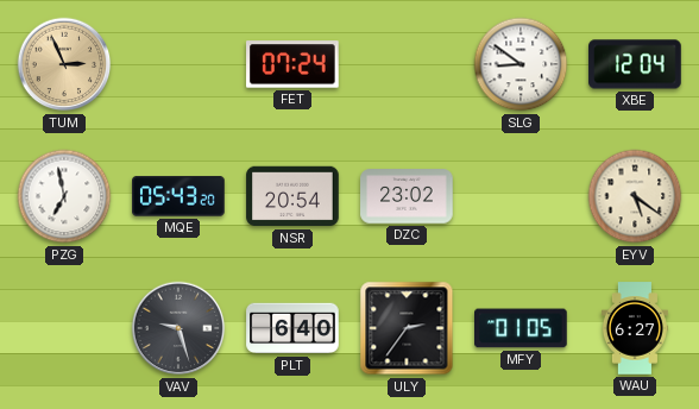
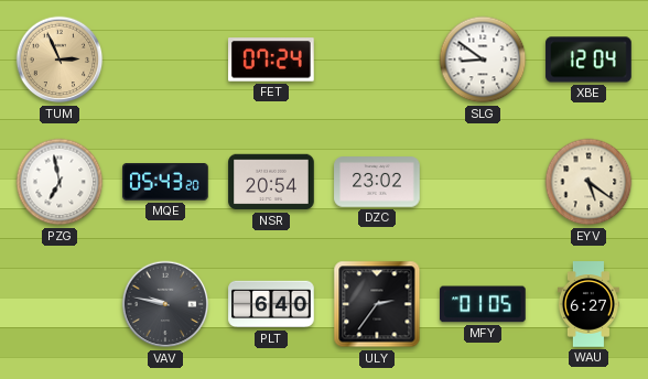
VAV: 9:27 -> 9:47 (165, 304)
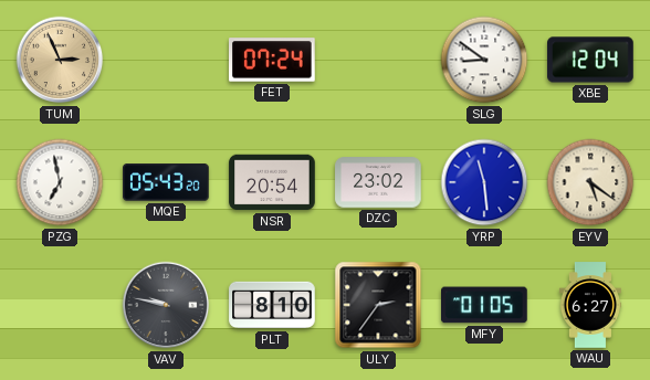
YRP: none -> 11:29 (484, 182)
PLT: 6:40 -> 8:10 (272, 305)
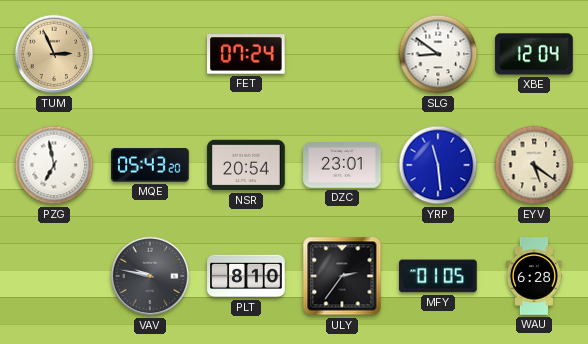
DZC: 23:02 -> 23:01 (342, 165)
WAU: 6:27 -> 6:28 (534, 276)
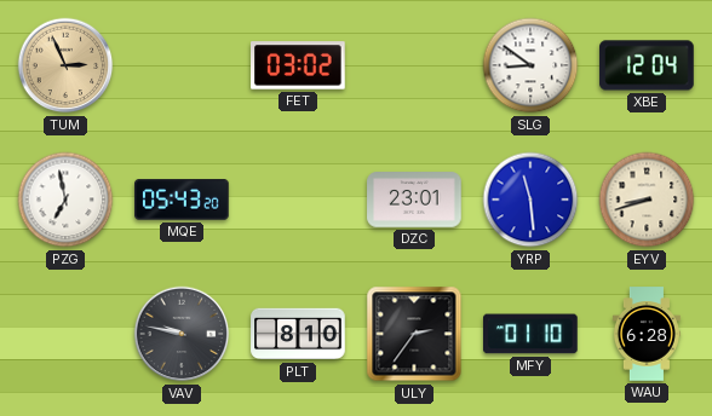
FET: 07:24 -> 03:02 (299, 65)
NSR: 20:54 -> none (246, 165)
EYV: 5:21 -> 8:42 (647, 200)
MFY: 01:05 -> 01:10 (532, 334)
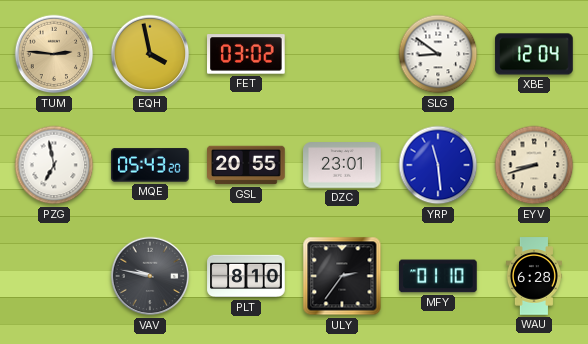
TUM: 2:56 -> 2:46 (54, 54)
EQH: none -> 3:58 (150, 54)
GSL: none -> 20:55 (246, 165)
